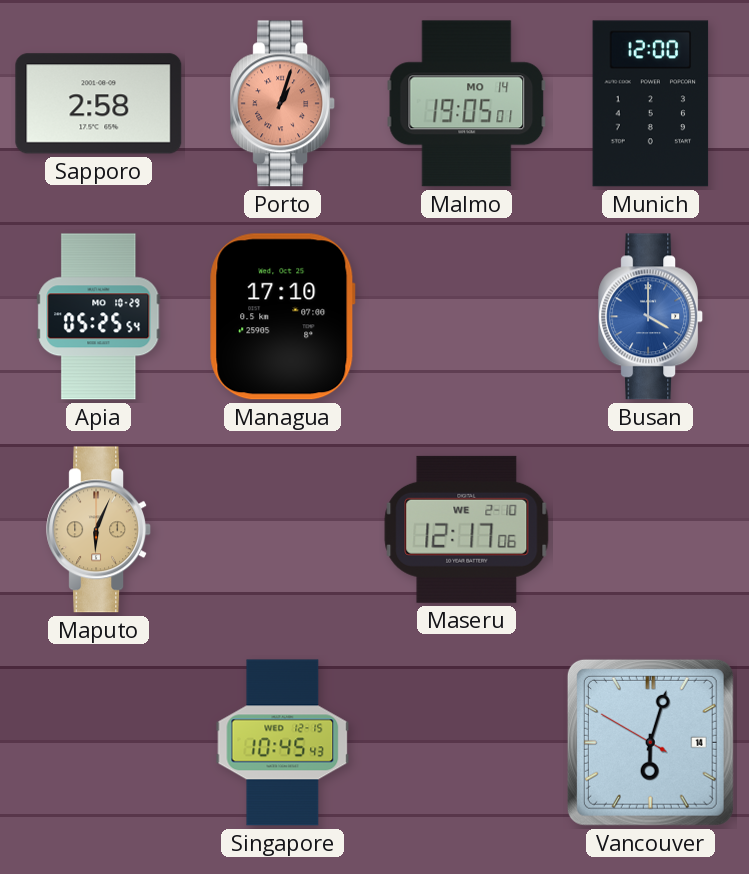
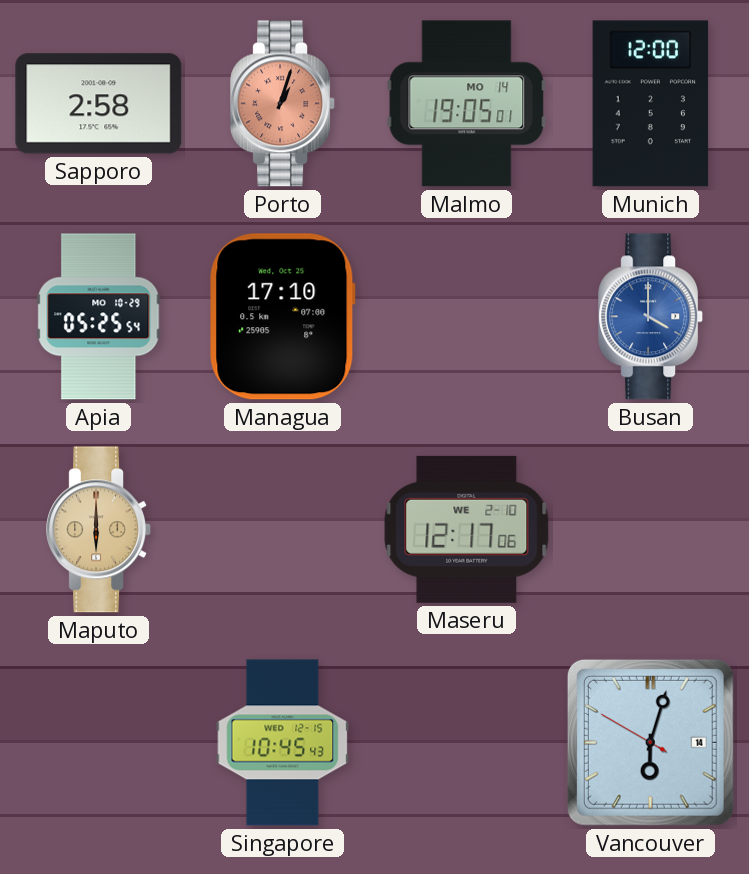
Maputo: 6:04 -> 6:00 (99, 530)
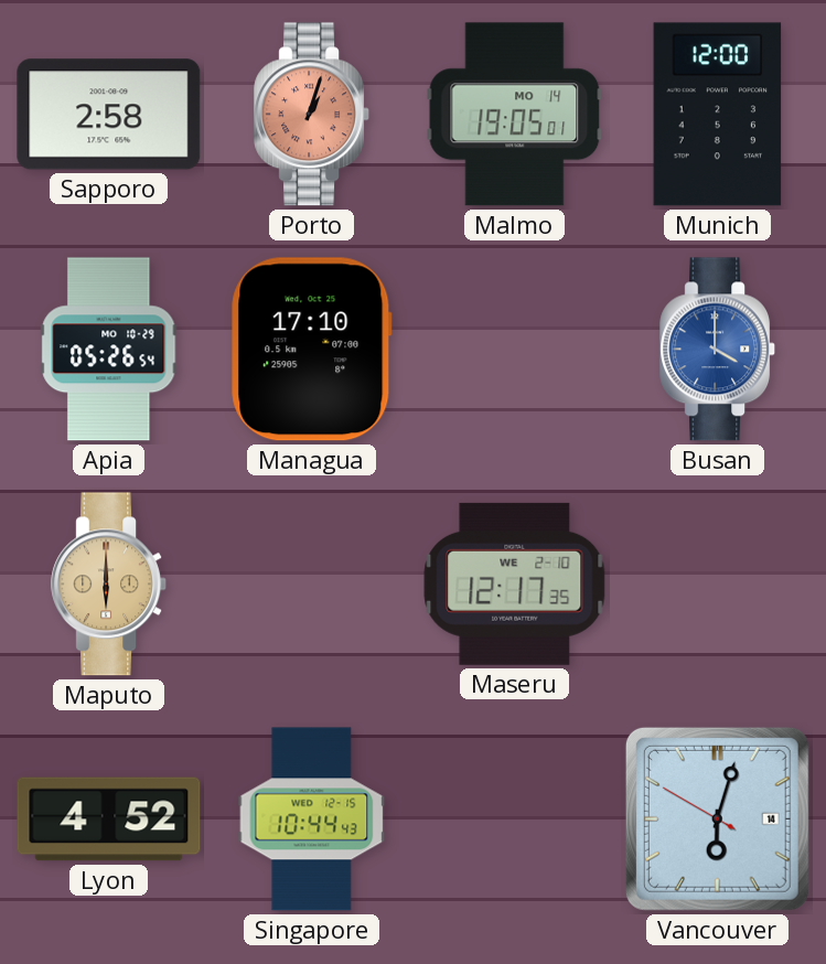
Apia: 05:25 -> 05:26 (109, 350)
Maseru: 12:17:06 -> 12:17:35 (515, 583)
Lyon: none -> 4:52 (109, 820)
Singapore: 10:45 -> 10:44 (312, 820)
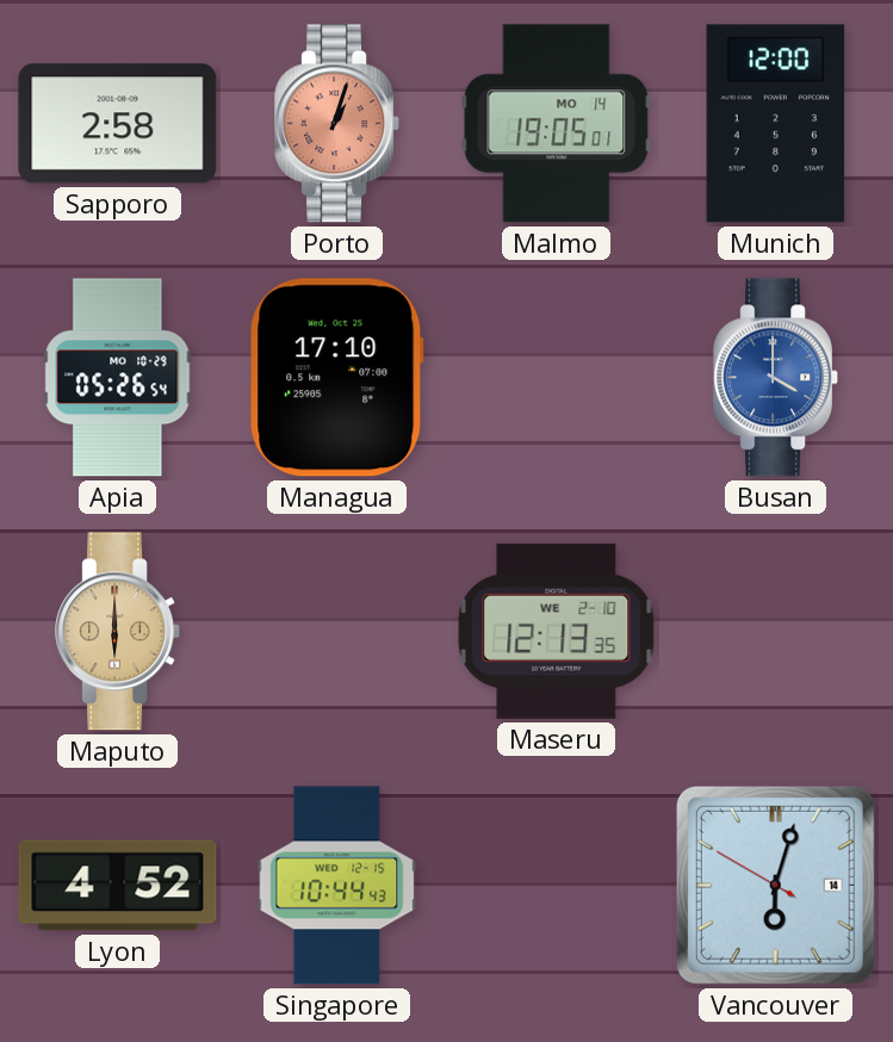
Maseru: 12:17 -> 12:13 (557, 631)
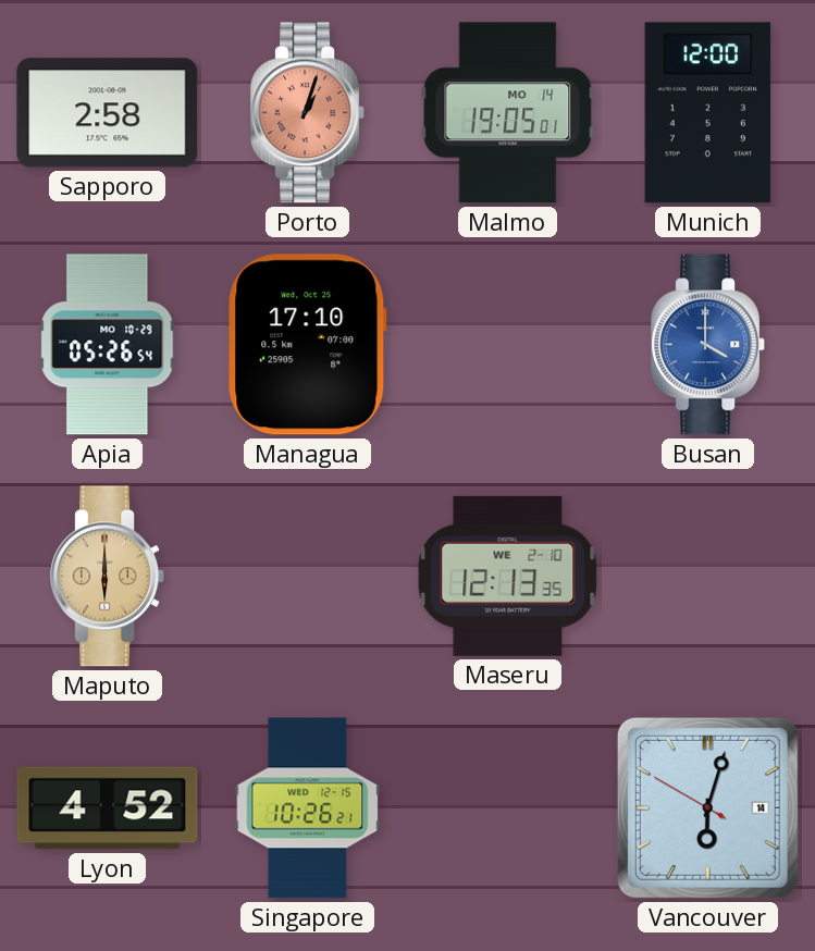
Singapore: 10:44 -> 10:26 (308, 808)
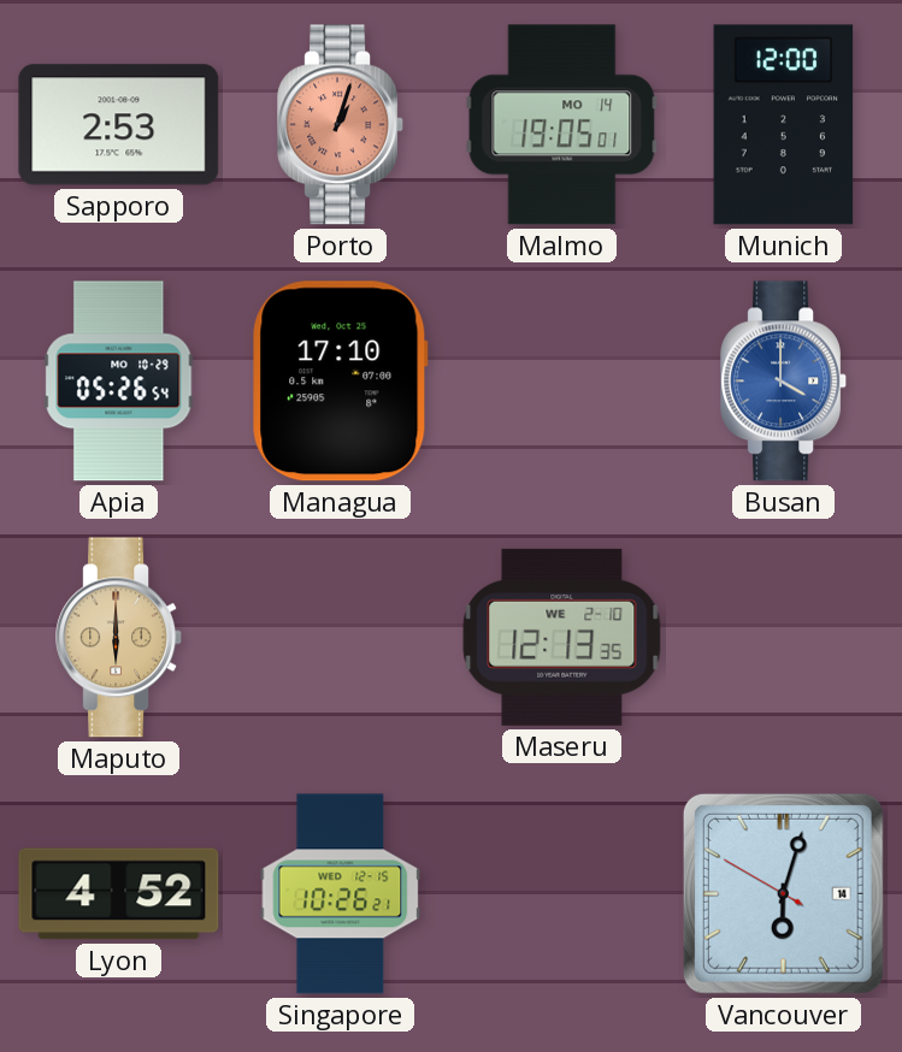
Sapporo: 2:58 -> 2:53 (119, 125)
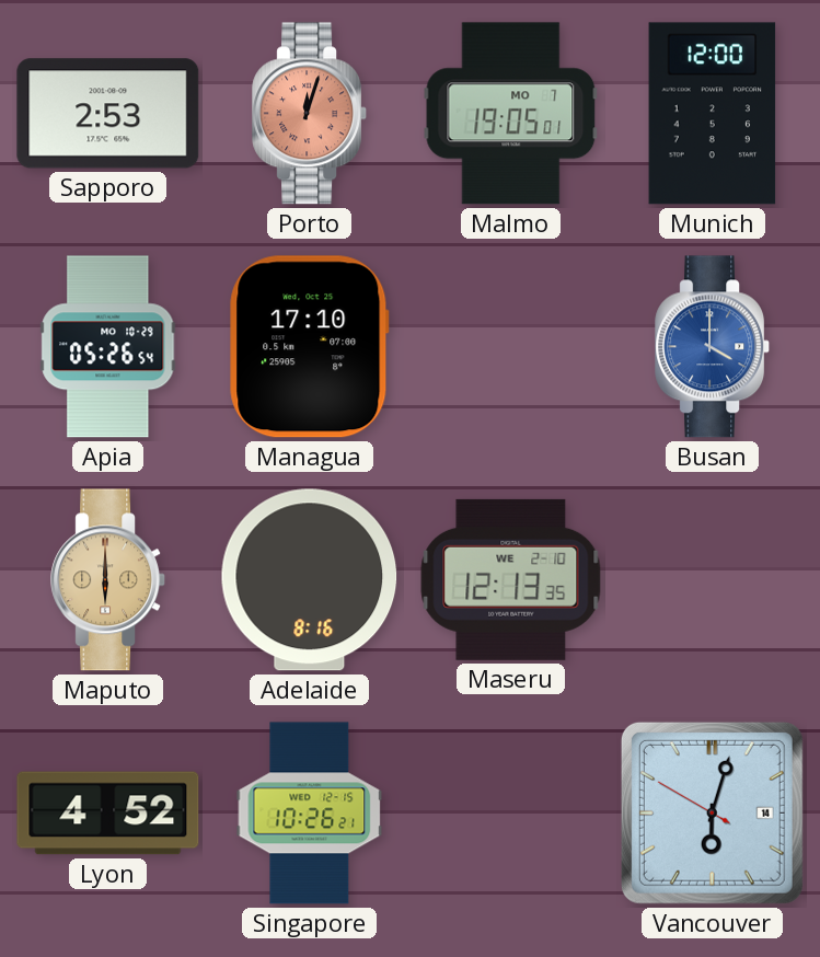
Porto: 1:03 -> 12:03 (310, 114)
Malmo date: MO 14 -> MO 7 (511, 114)
Adelaide: none -> 8:16 (310, 580)
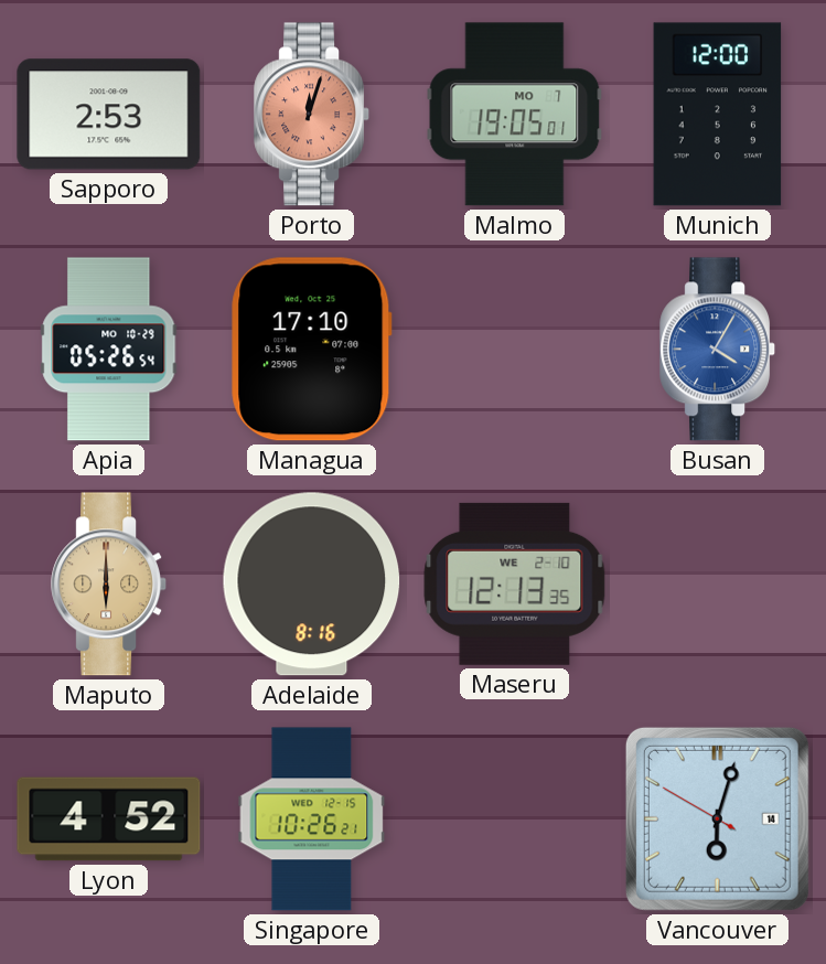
Busan: 4:00 -> 4:05 (718, 350)
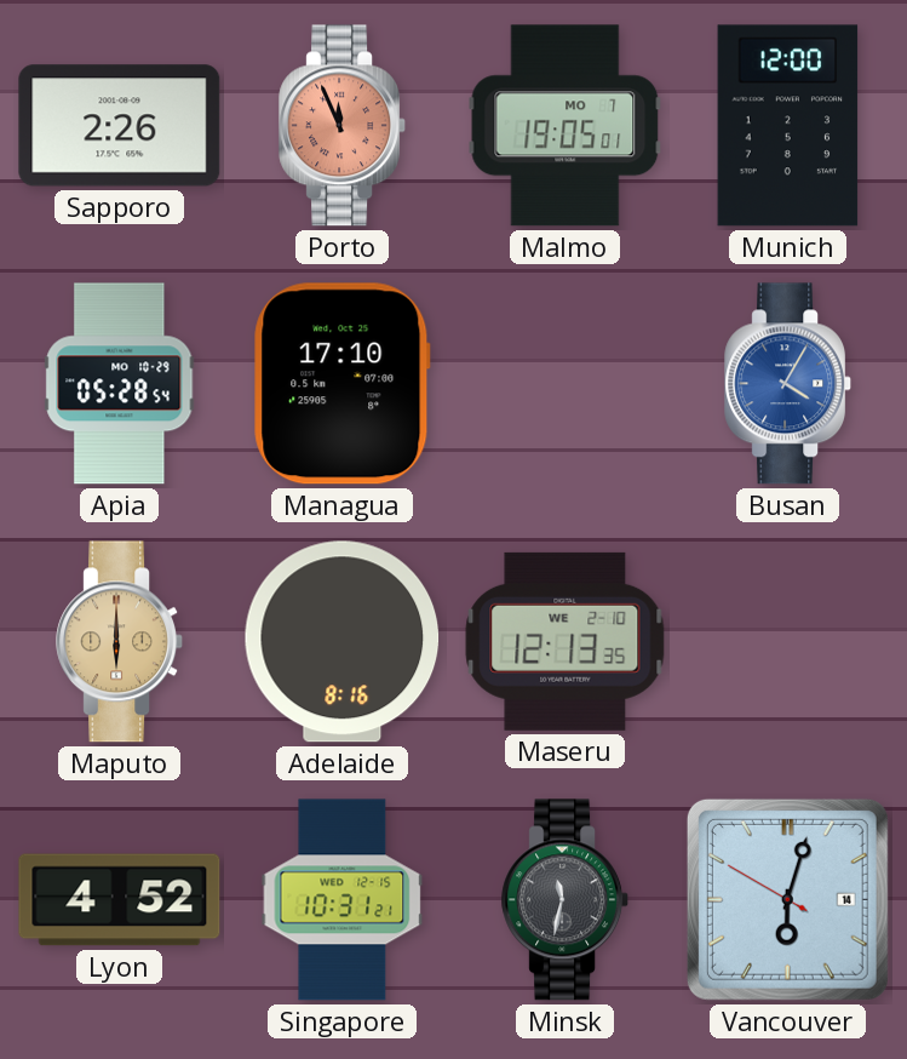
Sapporo: 2:53 -> 2:26 (120, 126)
Porto: 12:03 -> 11:56 (343, 126)
Apia: 05:26 -> 05:28 (120, 384)
Singapore: 10:26 -> 10:31 (343, 900)
Minsk: none -> 11:32 (566, 900)
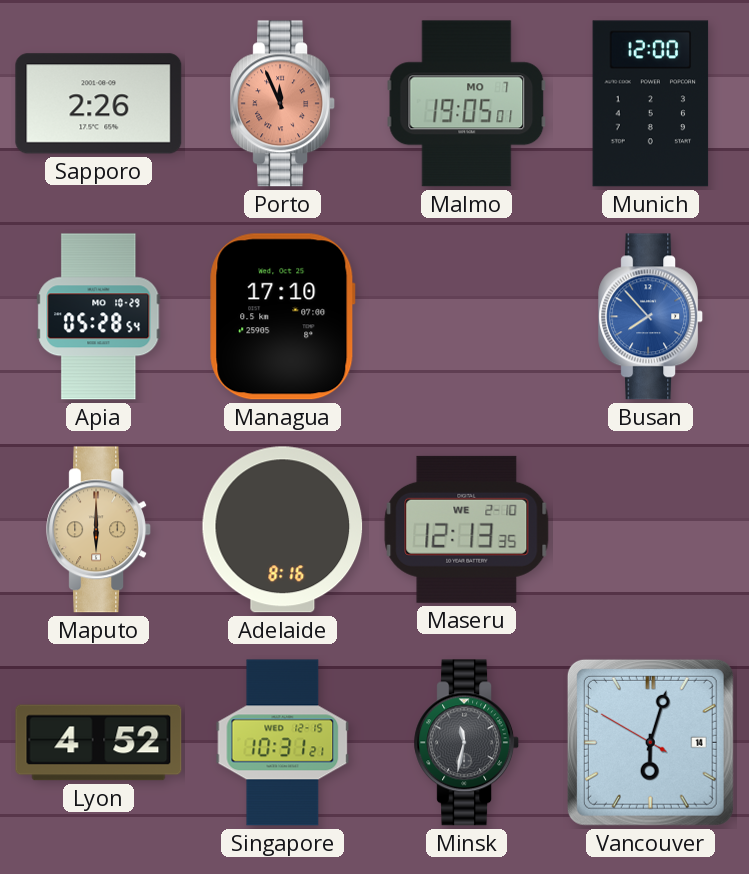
Busan: 4:05 -> 7:53 (651, 317)
